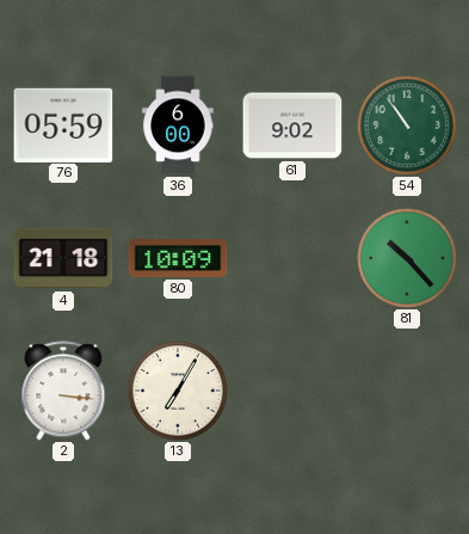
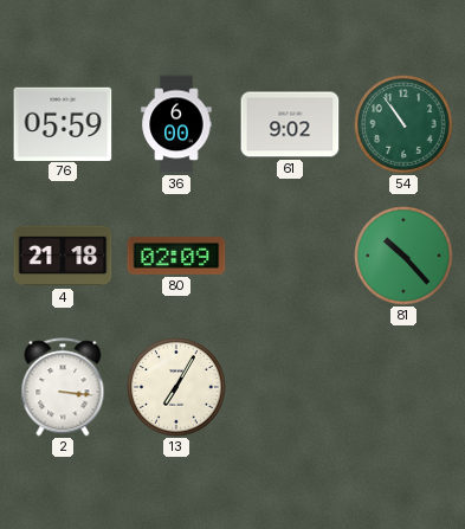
80: 10:09 -> 02:09 (176, 256)
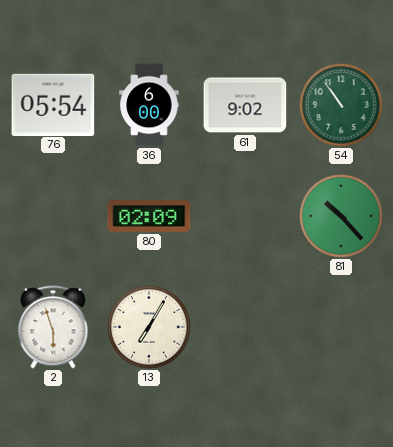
76: 05:59 -> 05:54 (53, 104)
4: 21:18 -> none (63, 256)
2: 3:16 -> 5:57 (53, 327)
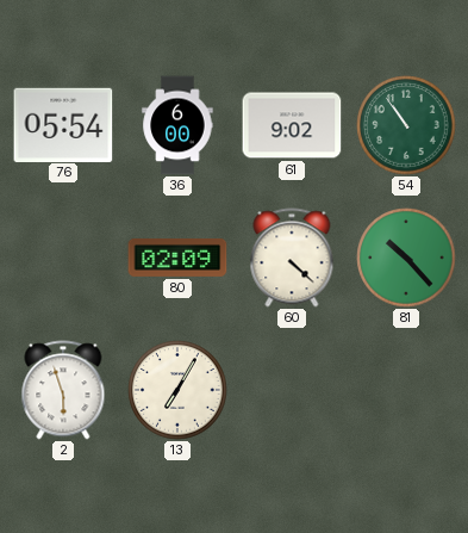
60: none -> 4:22 (292, 258)
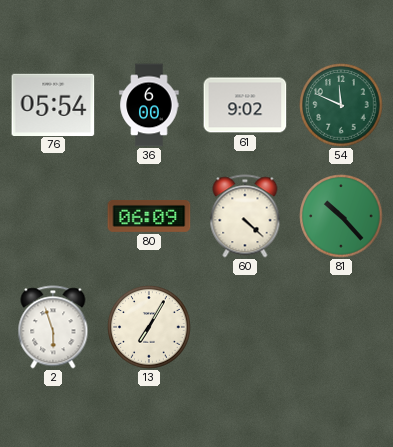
54: 10:54 -> 11:49 (341, 105)
80: 02:09 -> 06:09 (149, 216)
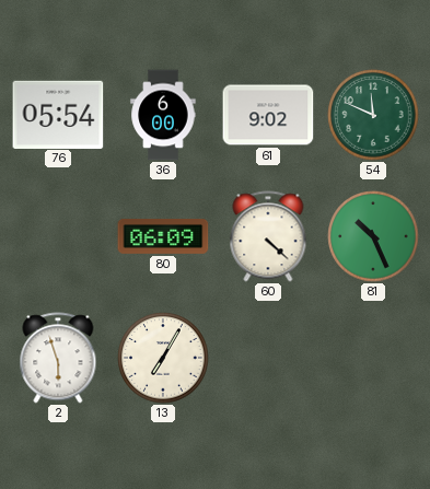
81: 10:23 -> 10:26 (373, 236)
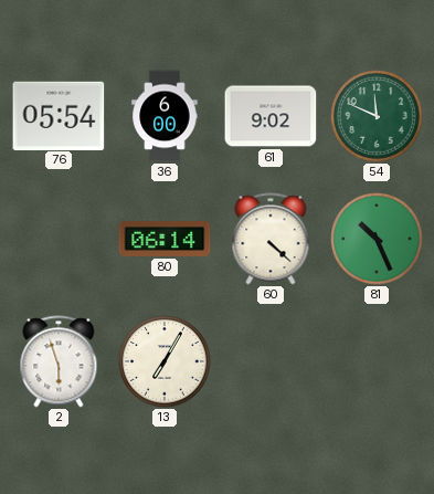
80: 06:09 -> 06:14 (165, 239)
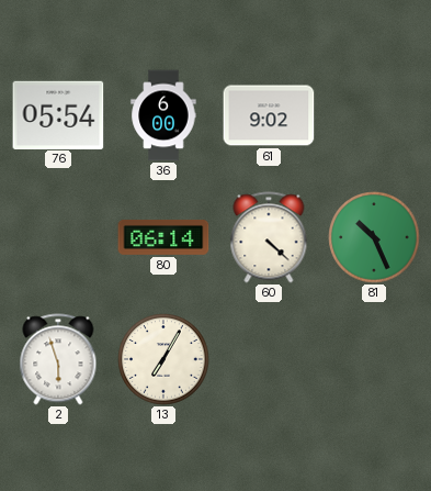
54: 11:49 -> none (377, 116)
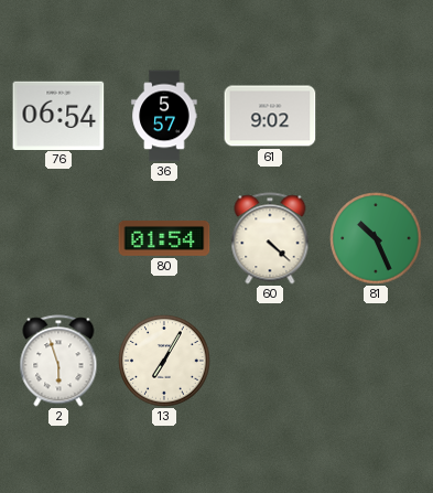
76: 05:54 -> 06:54 (58, 115)
36: 6:00 -> 5:57 (164, 116)
80: 06:14 -> 01:54 (164, 238)
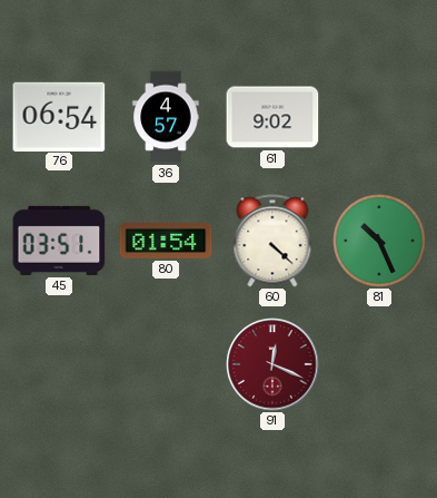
36: 5:57 -> 4:57 (166, 117)
45: none -> 03:51 (59, 241)
2: 5:57 -> none (58, 361)
13: 7:05 -> none (164, 361)
91: none -> 12:19 (272, 364)
